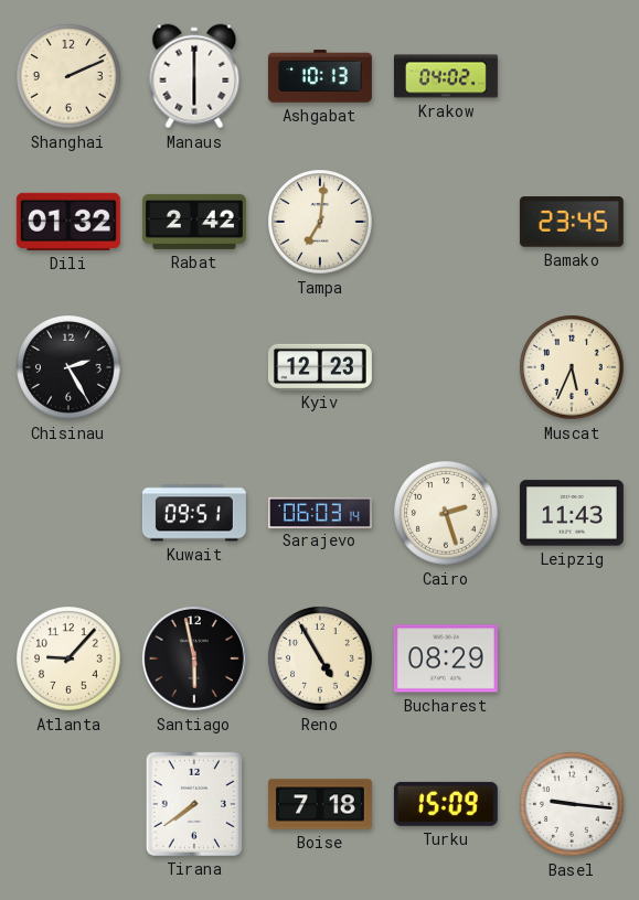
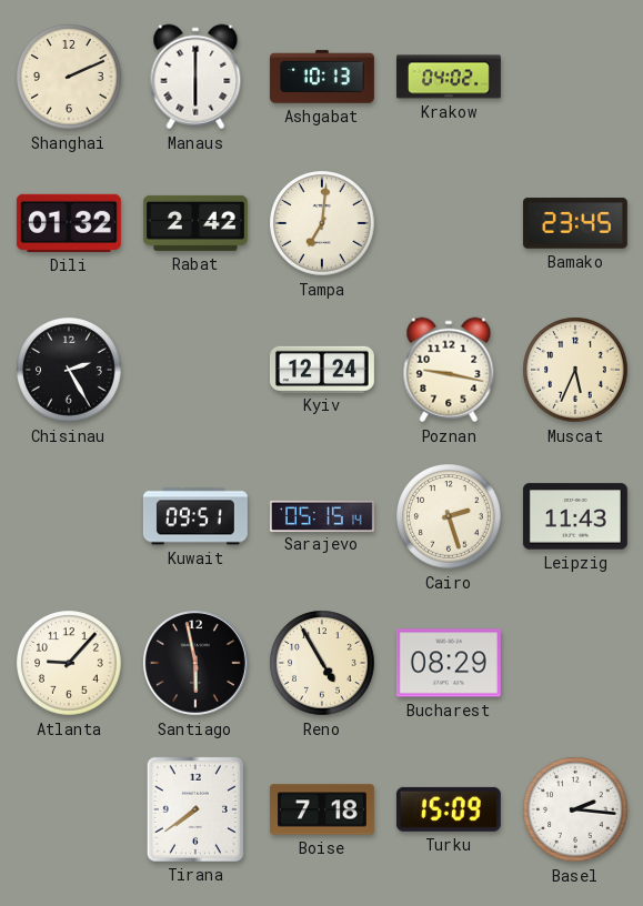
Kyiv: 12:23 -> 12:24 (322, 369)
Poznan: none -> 9:17 (449, 370)
Sarajevo: 06:03 -> 05:15 (322, 515)
Basel: 9:16 -> 2:16 (575, 809)
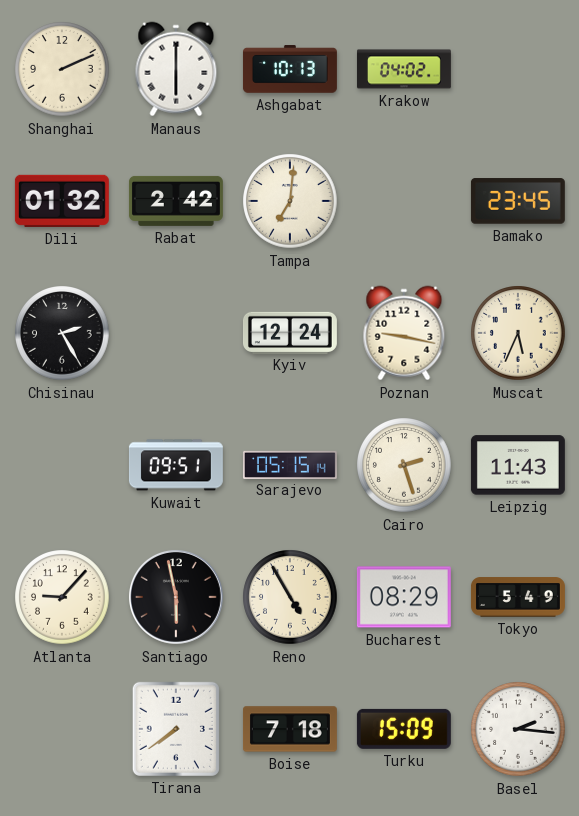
Tokyo: none -> 5:49 (518, 597)
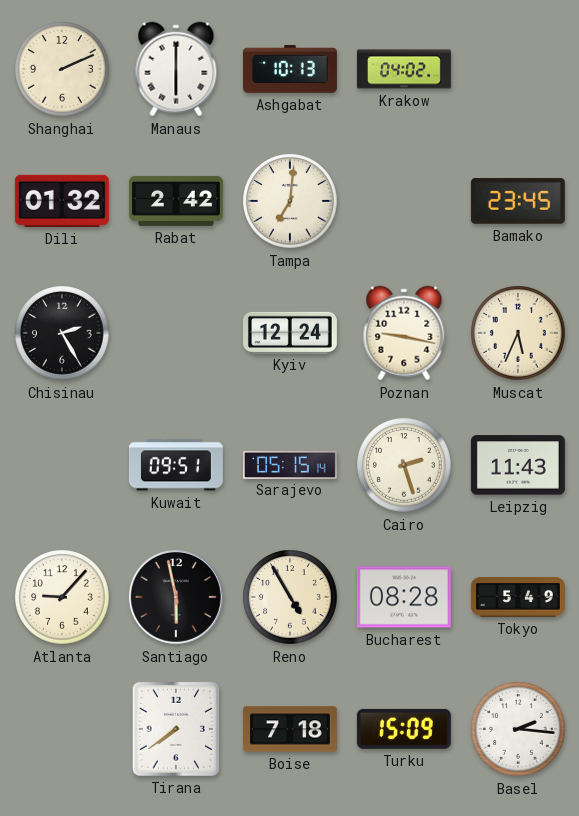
Bucharest: 08:29 -> 08:28 (404, 597)
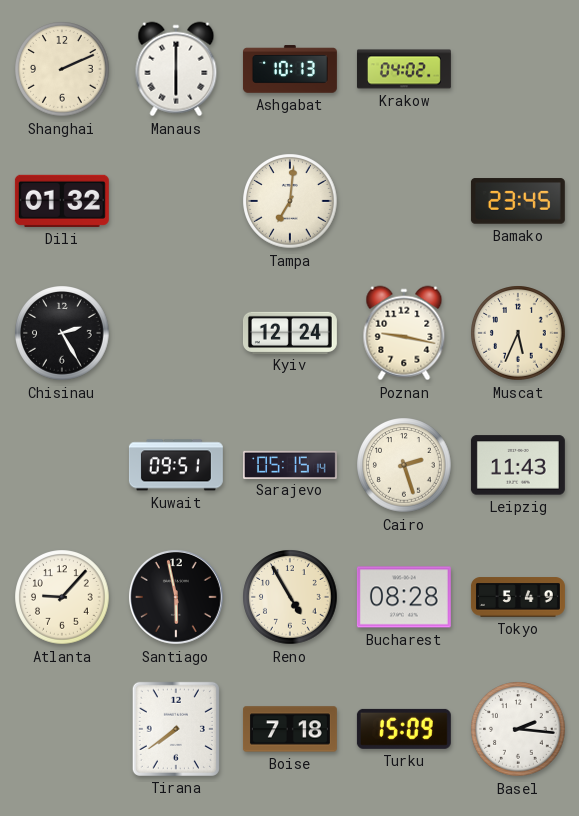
Rabat: 2:42 -> none (176, 201)
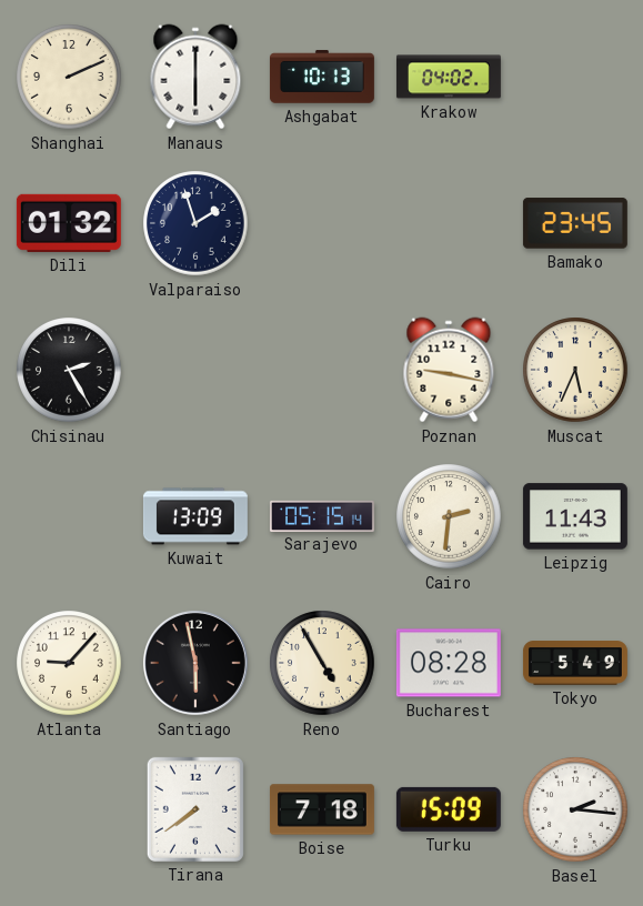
Valparaiso: none -> 1:57 (195, 223)
Tampa: 7:01 -> none (290, 201)
Kyiv: 12:24 -> none (290, 332)
Kuwait: 09:51 -> 13:09 (195, 516)
Cairo: 2:27 -> 2:31 (449, 516)
